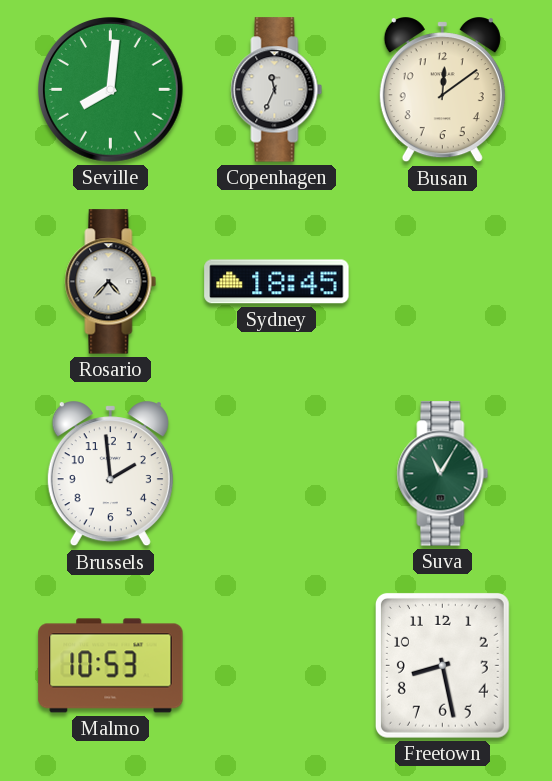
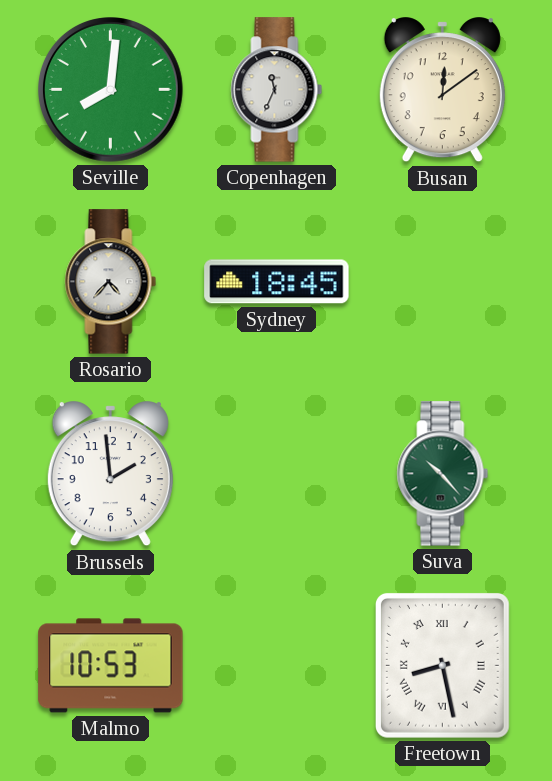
Suva: 11:05 -> 10:23 (443, 474)
Freetown numerals: Arabic -> Roman (442, 665)
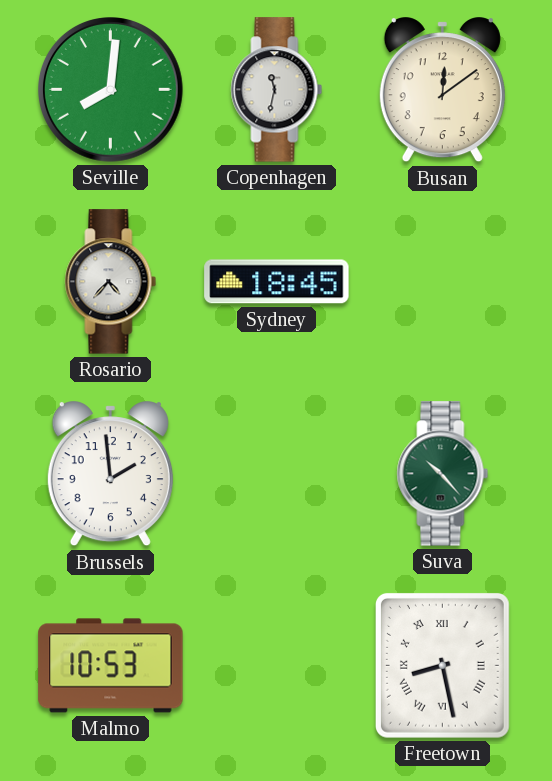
Copenhagen: 11:34 -> 11:32 (277, 90)
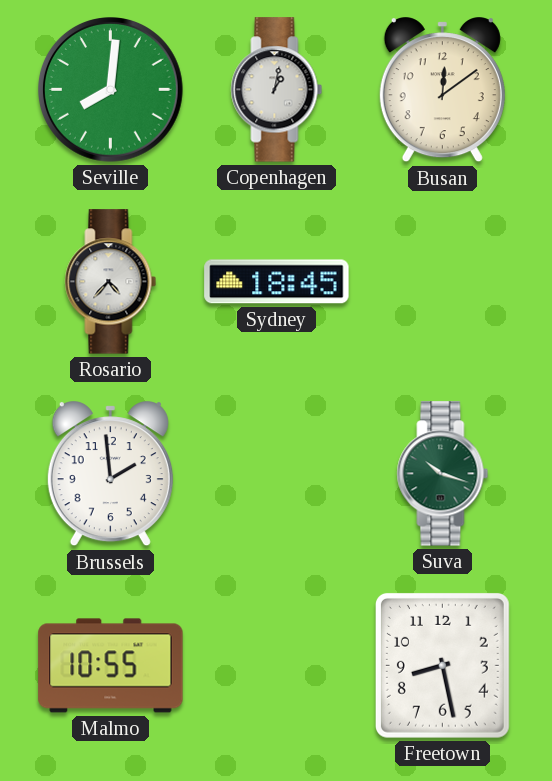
Copenhagen: 11:32 -> 1:02 (277, 90)
Suva: 10:23 -> 10:18 (443, 474)
Malmo: 10:53 -> 10:55 (111, 666)
Freetown numerals: Roman -> Arabic (442, 665)
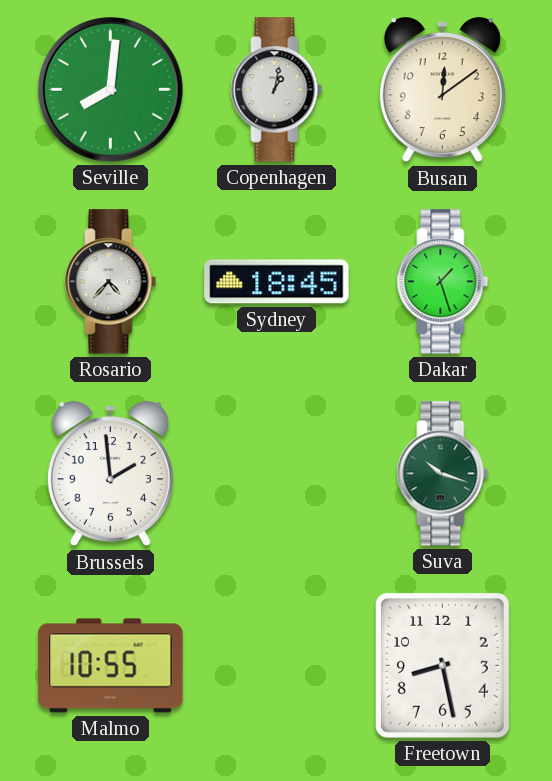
Dakar: none -> 1:27 (443, 282)
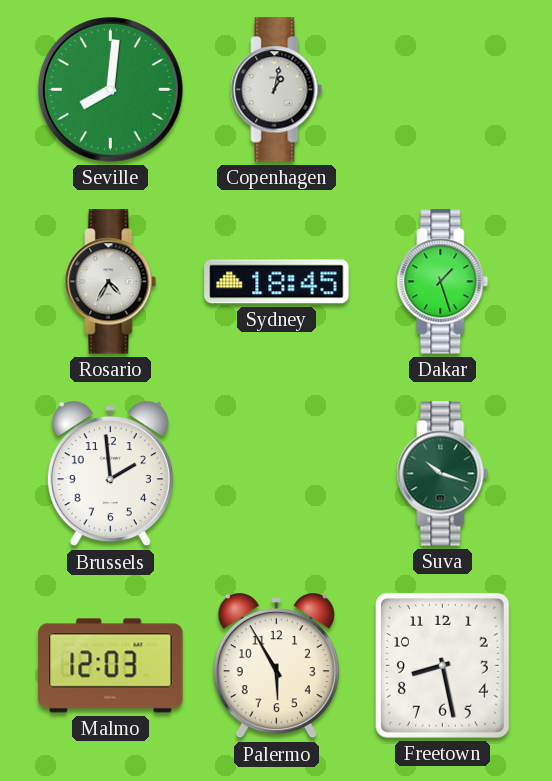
Busan: 12:09 -> none (442, 90)
Rosario: 4:37 -> 4:35 (111, 282)
Malmo: 10:55 -> 12:03 (111, 666)
Palermo: none -> 5:55 (276, 666)
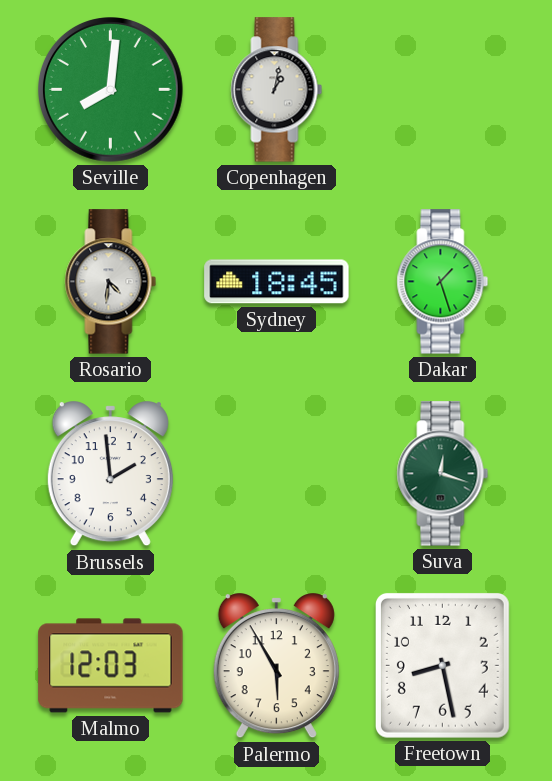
Rosario: 4:35 -> 4:31 (111, 282)
Suva: 10:18 -> 12:18 (443, 474)
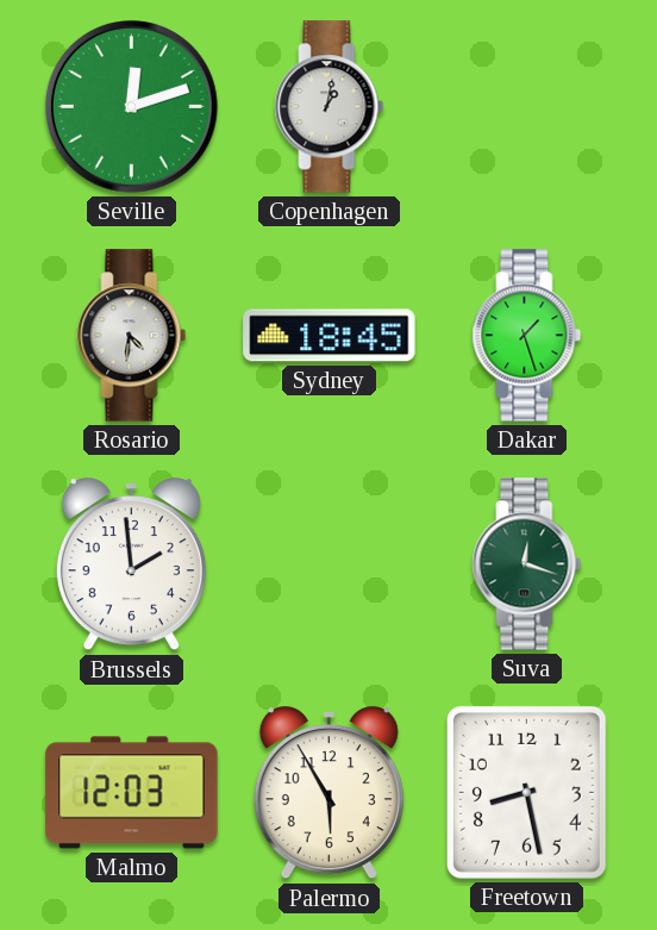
Seville: 8:01 -> 12:12 (132, 107)
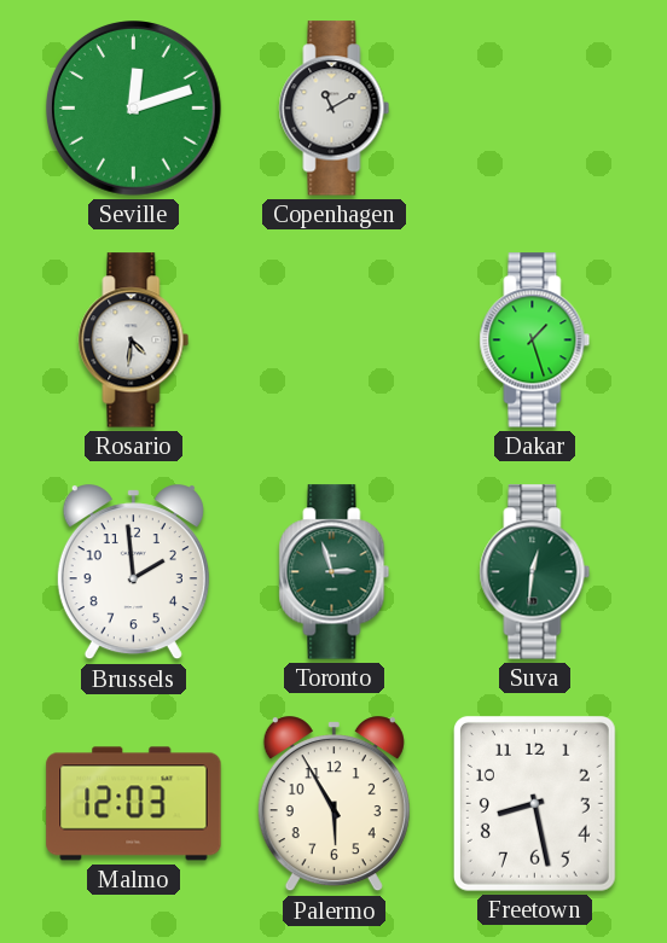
Copenhagen: 1:02 -> 11:10 (335, 109)
Sydney: 18:45 -> none (330, 336)
Toronto: none -> 2:57 (335, 572)
Suva: 12:18 -> 12:31 (535, 572)
